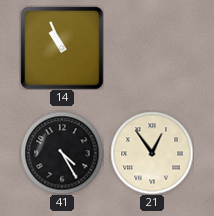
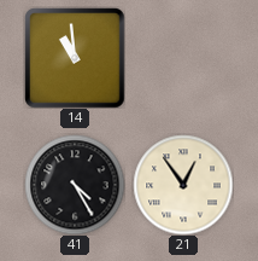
14: 10:56 -> 10:59 (75, 58)
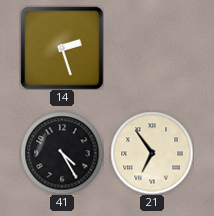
14: 10:59 -> 2:27 (62, 48)
21: 12:54 -> 6:54 (152, 153)
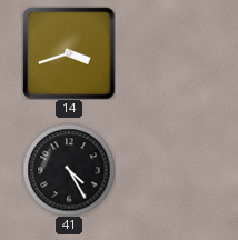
14: 2:27 -> 3:42 (69, 53)
21: 6:54 -> none (152, 153)
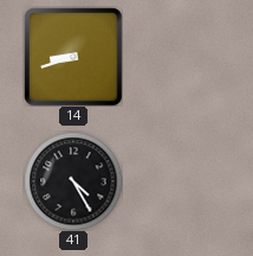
14: 3:42 -> 8:42 (73, 57)
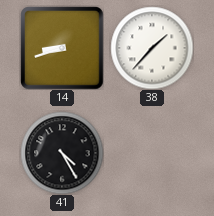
38: none -> 1:37 (152, 48)
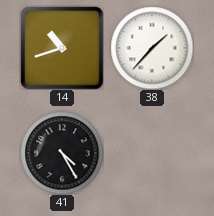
14: 8:42 -> 10:42 (62, 48)
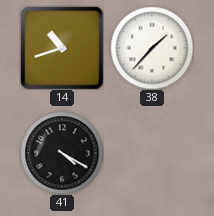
41: 4:25 -> 4:20 (62, 153)
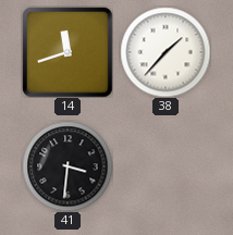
14: 10:42 -> 11:42 (68, 52)
41: 4:20 -> 3:31 (68, 166)
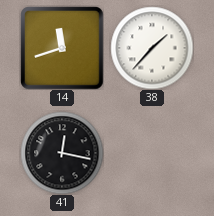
41: 3:31 -> 12:17 (62, 153)
